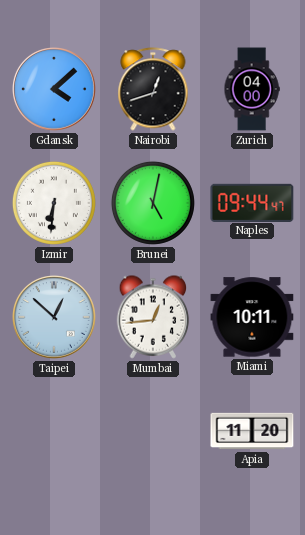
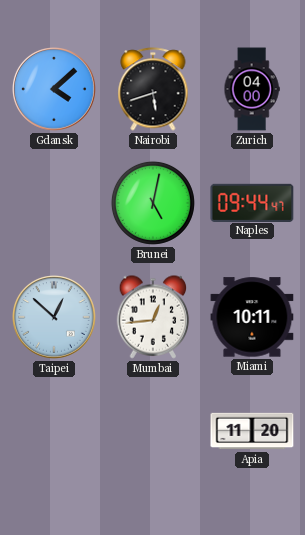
Nairobi: 12:42 -> 5:42 (153, 89)
Izmir: 6:31 -> none (54, 203)
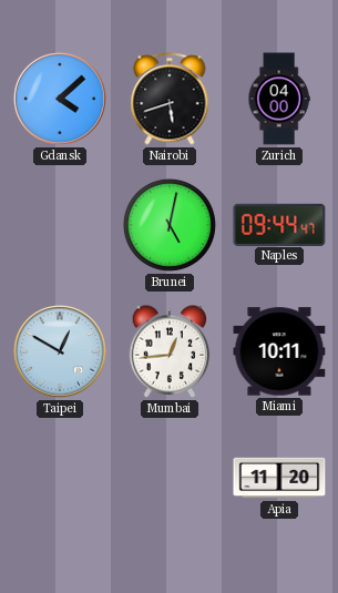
Taipei: 12:52 -> 12:50 (61, 352)
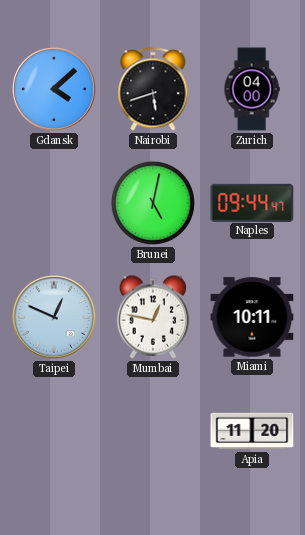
Taipei: 12:50 -> 12:49 (55, 318)
Mumbai: 12:44 -> 12:47 (153, 317)
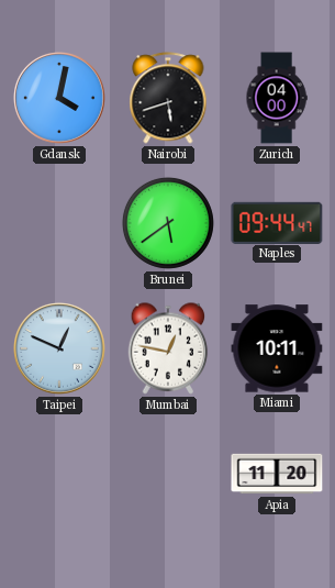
Gdansk: 4:08 -> 4:02 (60, 99)
Brunei: 5:02 -> 5:39 (168, 223)
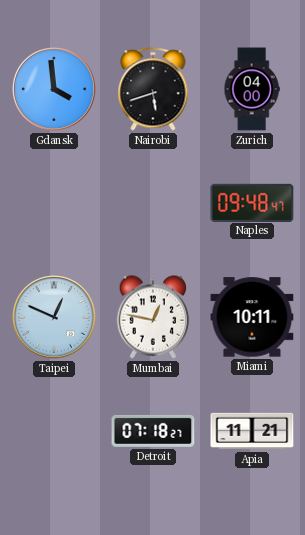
Gdansk: 4:02 -> 3:59 (55, 90)
Brunei: 5:39 -> none (168, 223)
Naples: 09:44 -> 09:48 (252, 202)
Detroit: none -> 07:18 (153, 431)
Apia: 11:20 -> 11:21 (252, 431)
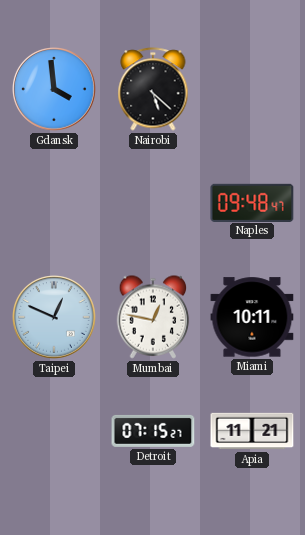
Nairobi: 5:42 -> 5:22 (153, 89)
Zurich: 04:00 -> none (252, 89)
Detroit: 07:18 -> 07:15 (153, 431)
